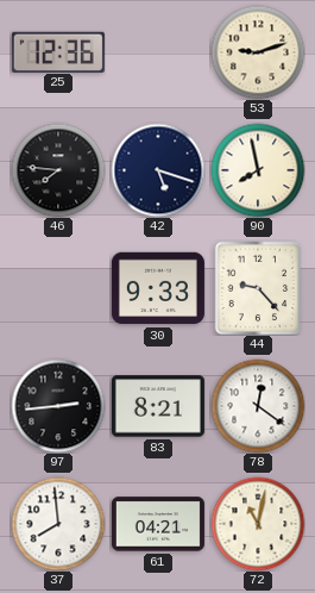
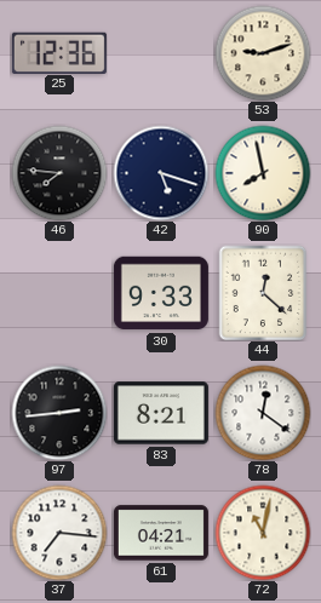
44: 9:23 -> 12:22 (263, 293)
37: 7:59 -> 7:16 (59, 533)
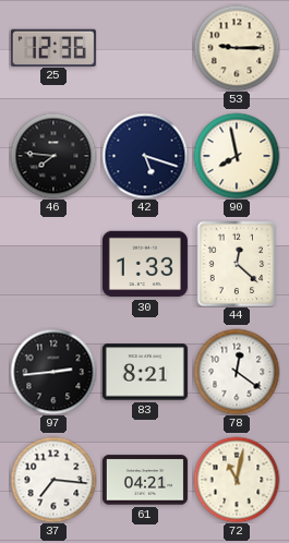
53: 9:12 -> 9:15 (237, 48)
30: 9:33 -> 1:33 (145, 264)
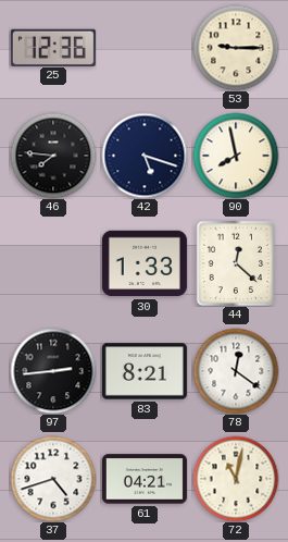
37: 7:16 -> 4:42 (53, 479)
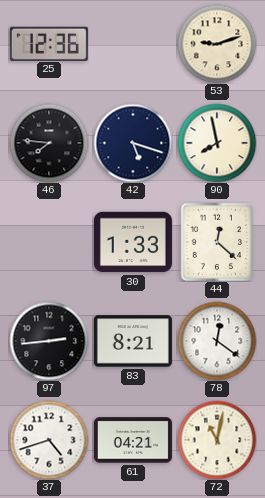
53: 9:15 -> 9:12 (217, 44)
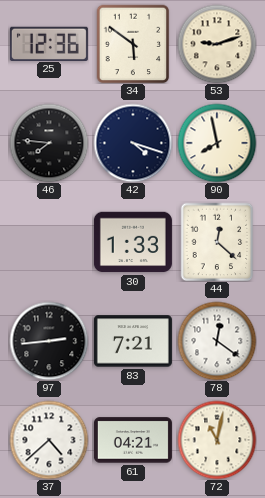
34: none -> 5:51 (133, 44)
42: 5:18 -> 4:18 (133, 143)
83: 8:21 -> 7:21 (133, 341)
37: 4:42 -> 4:38 (49, 440)
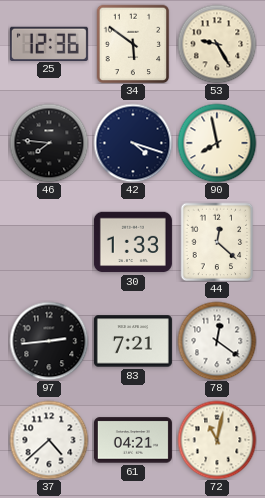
53: 9:12 -> 9:25 (217, 44)
